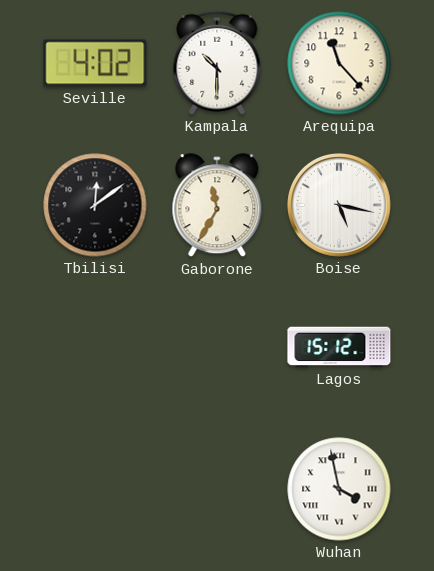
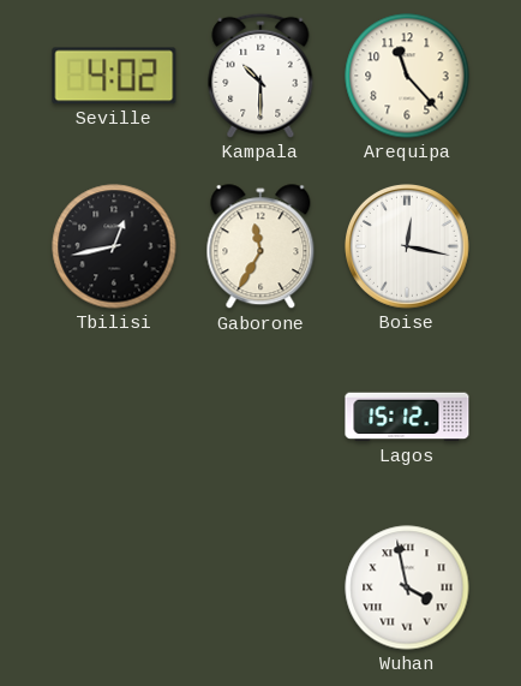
Tbilisi: 12:09 -> 12:43 (114, 246)
Boise: 5:17 -> 12:17 (407, 246)
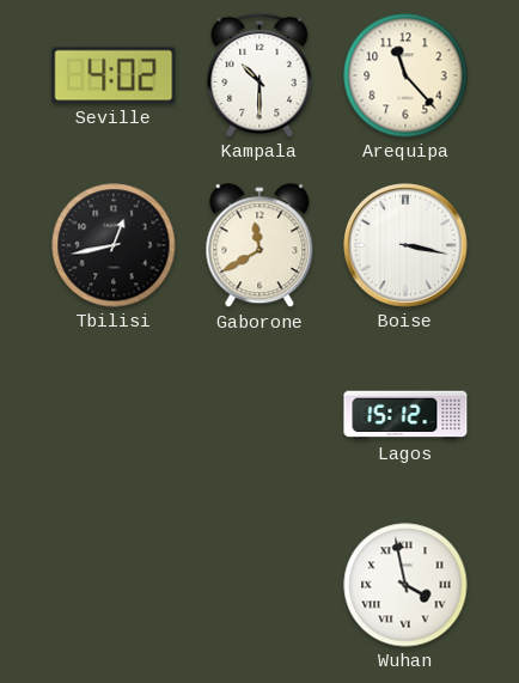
Gaborone: 11:35 -> 11:40 (259, 246)
Boise: 12:17 -> 3:17 (405, 245)
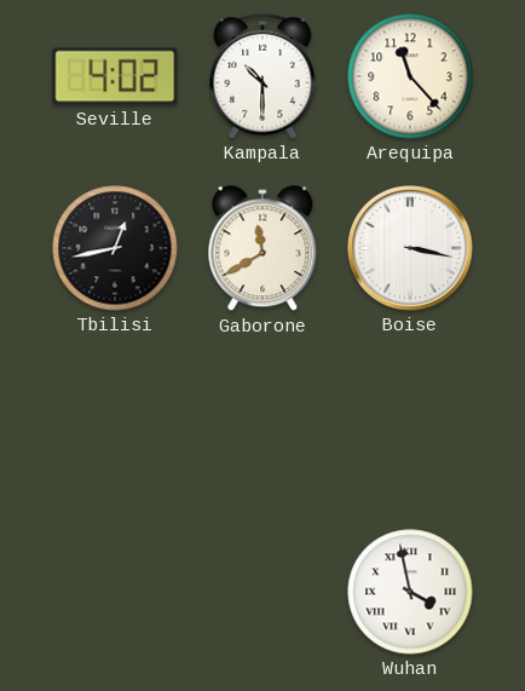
Lagos: 15:12 -> none (405, 415)
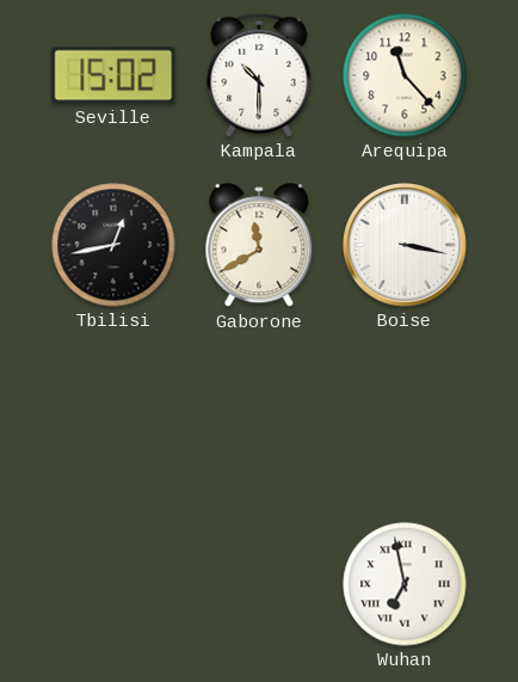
Seville: 4:02 -> 15:02 (113, 75)
Wuhan: 3:58 -> 6:58 (405, 584)
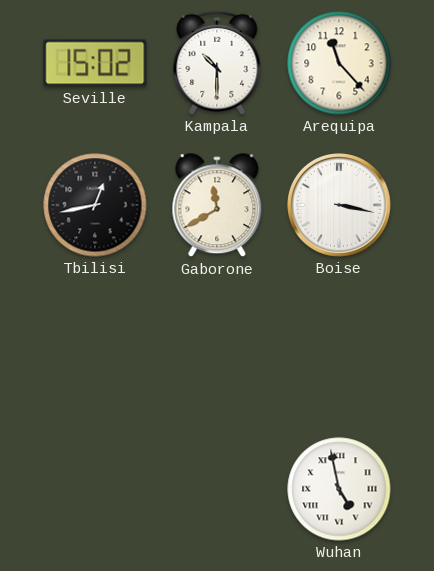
Wuhan: 6:58 -> 4:58 (339, 489)
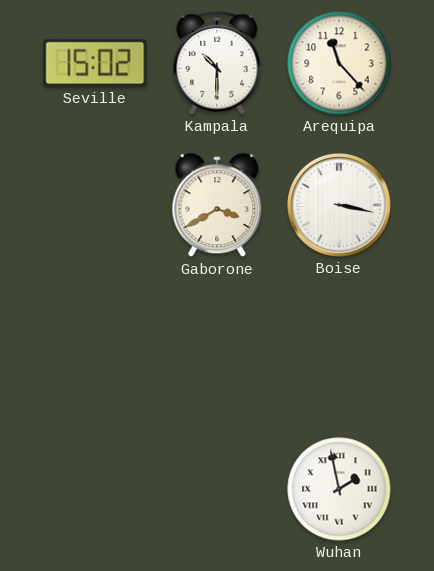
Tbilisi: 12:43 -> none (95, 205)
Gaborone: 11:40 -> 3:40 (217, 206)
Wuhan: 4:58 -> 1:58 (339, 489)
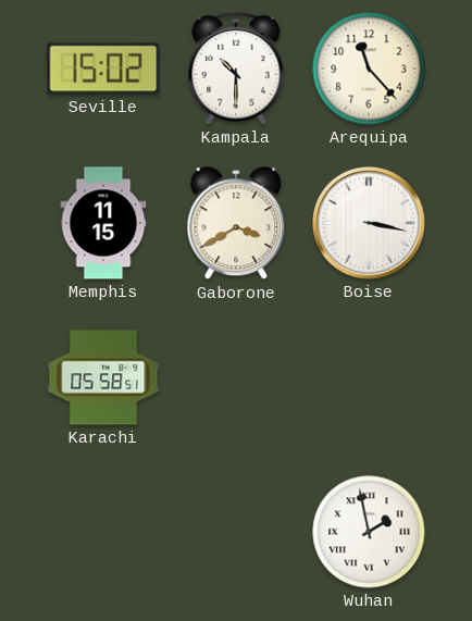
Memphis: none -> 11:15 (103, 223)
Karachi: none -> 05:58 (103, 377)
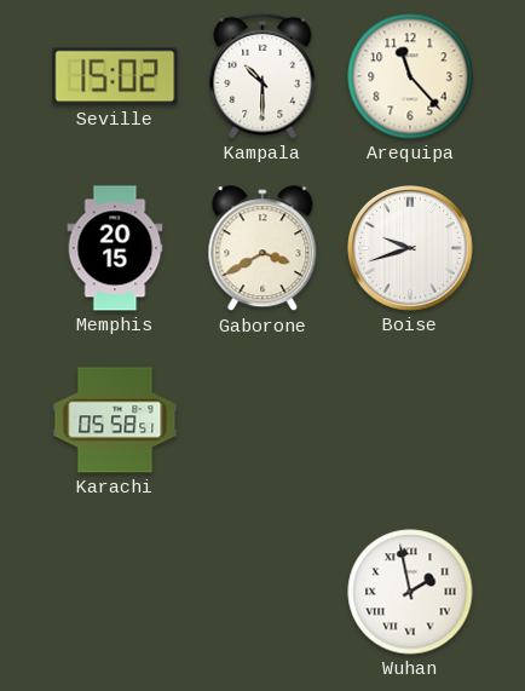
Memphis: 11:15 -> 20:15 (115, 248)
Boise: 3:17 -> 9:42 (410, 248)
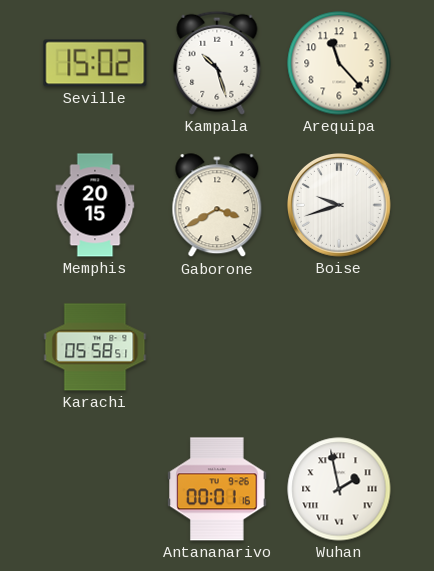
Kampala: 10:30 -> 10:27 (217, 63)
Antananarivo: none -> 00:01 (217, 489)
